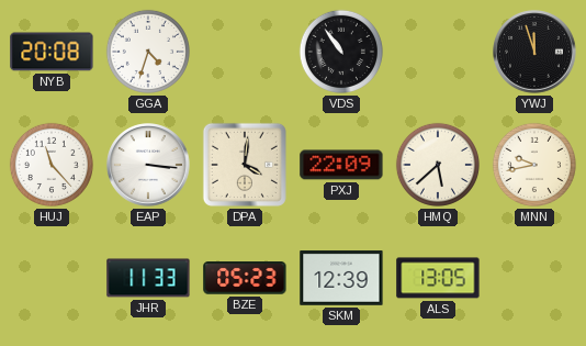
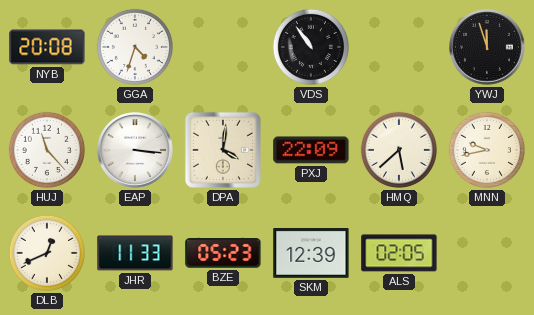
DLB: none -> 12:41 (47, 253)
ALS: 13:05 -> 02:05 (399, 253)
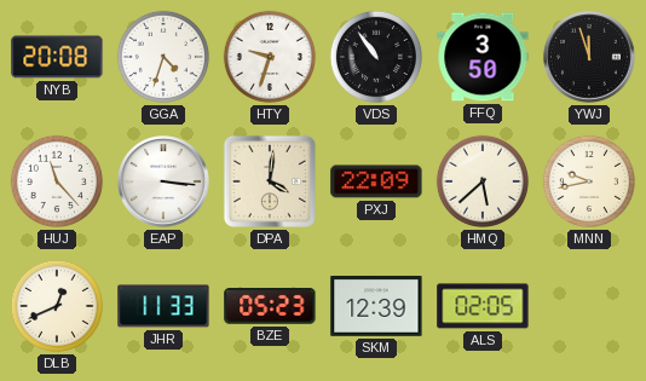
HTY: none -> 9:33 (270, 57)
FFQ: none -> 3:50 (483, 57)
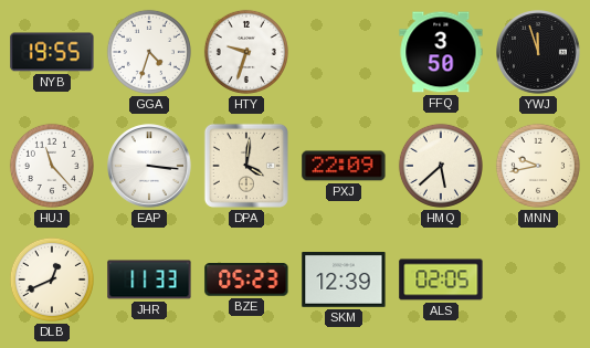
NYB: 20:08 -> 19:55 (52, 52)
VDS: 10:54 -> none (376, 57)
